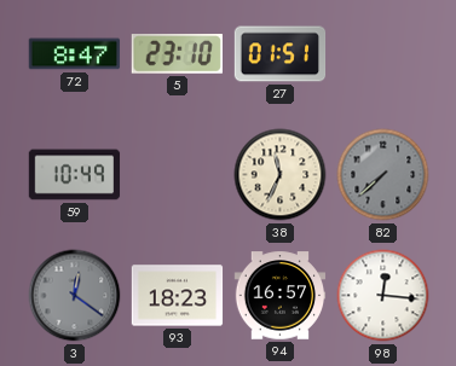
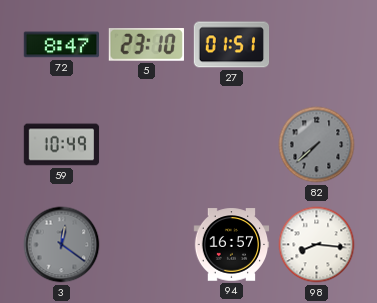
38: 11:34 -> none (281, 175)
93: 18:23 -> none (178, 296)
98: 12:16 -> 8:16 (317, 245)
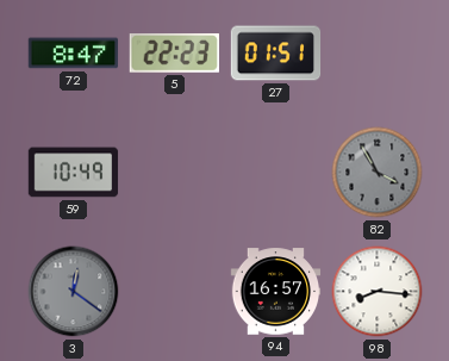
5: 23:10 -> 22:23 (174, 54)
82: 7:38 -> 3:55 (378, 173)
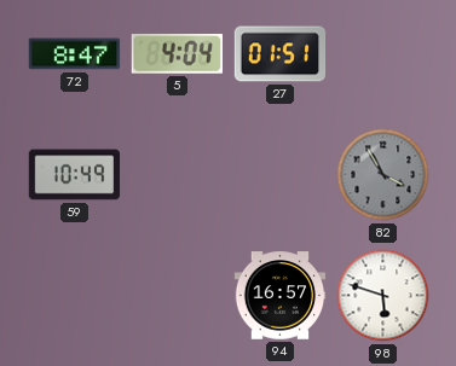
5: 22:23 -> 4:04 (177, 54)
3: 12:21 -> none (74, 292)
98: 8:16 -> 5:48 (383, 296)
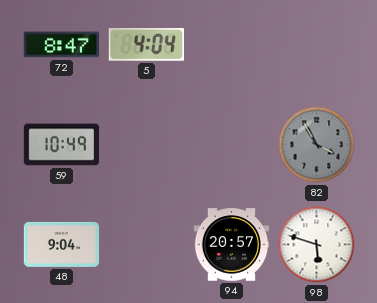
27: 01:51 -> none (281, 54)
48: none -> 9:04 (62, 244)
94: 16:57 -> 20:57 (232, 245)
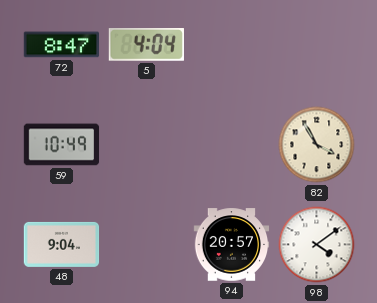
82 dial: grey -> cream (317, 145)
98: 5:48 -> 4:09 (317, 245)
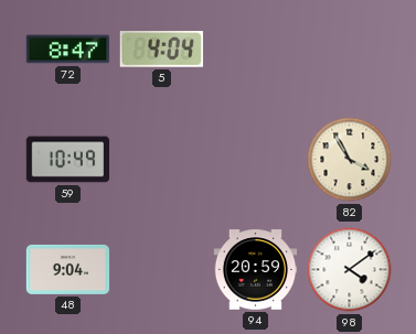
94: 20:57 -> 20:59 (256, 270)
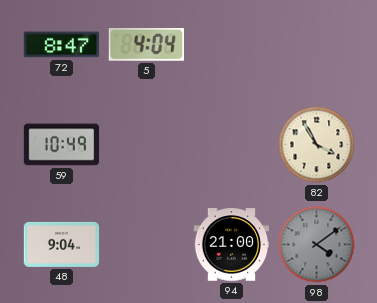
94: 20:59 -> 21:00 (232, 245)
98 dial: white -> grey (317, 245)
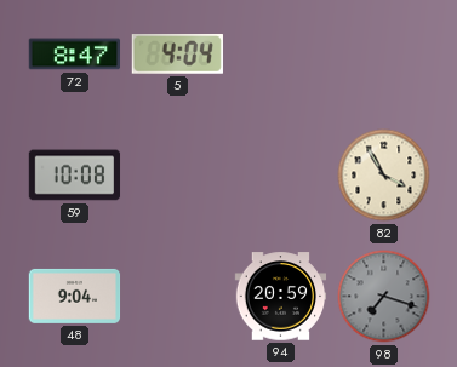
59: 10:49 -> 10:08 (75, 176)
94: 21:00 -> 20:59 (281, 297)
98: 4:09 -> 7:18 (384, 297)
